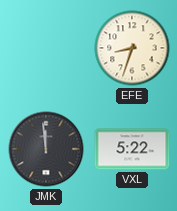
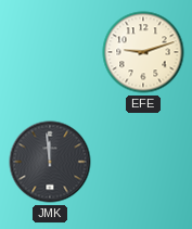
EFE: 8:33 -> 9:12 (143, 52)
VXL: 5:22 -> none (132, 149)
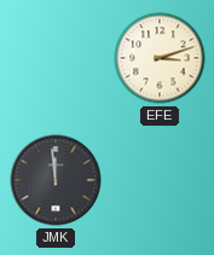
EFE: 9:12 -> 3:12 (160, 58)
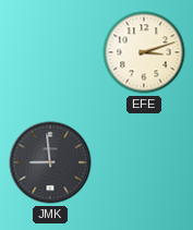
JMK: 11:59 -> 8:59 (50, 162)
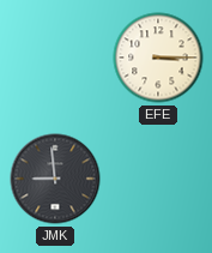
EFE: 3:12 -> 3:15 (158, 58)
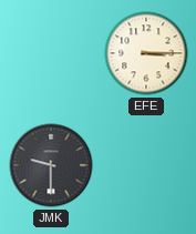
JMK: 8:59 -> 9:30 (51, 165)
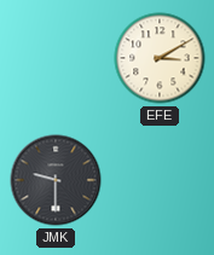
EFE: 3:15 -> 3:10 (160, 58)
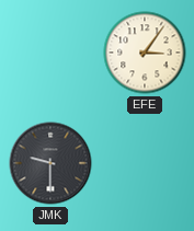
EFE: 3:10 -> 3:06 (145, 53)
